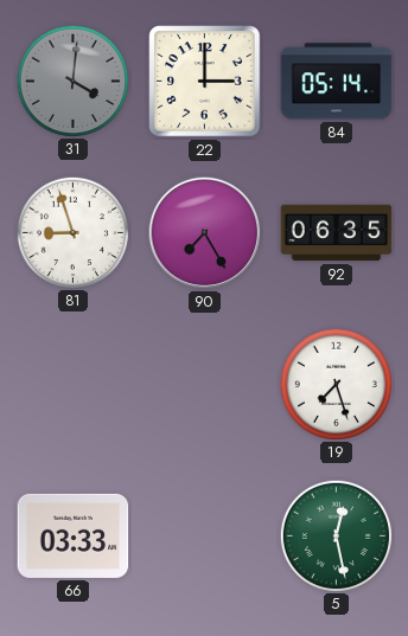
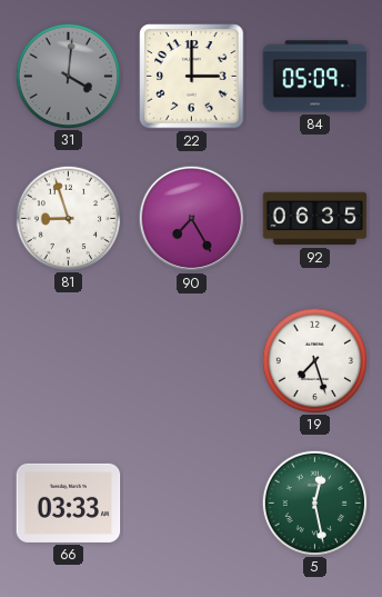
84: 05:14 -> 05:09 (315, 77)
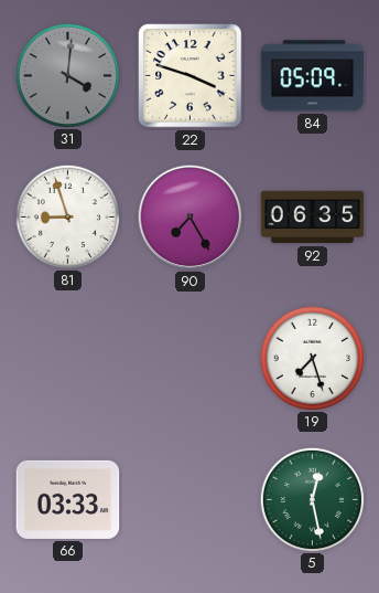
22: 3:00 -> 3:48 (191, 76)
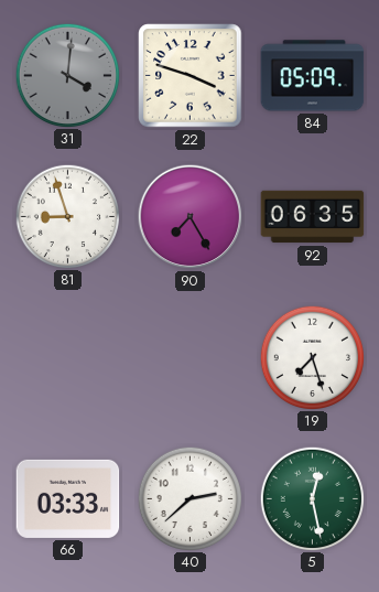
40: none -> 2:38 (189, 498)
